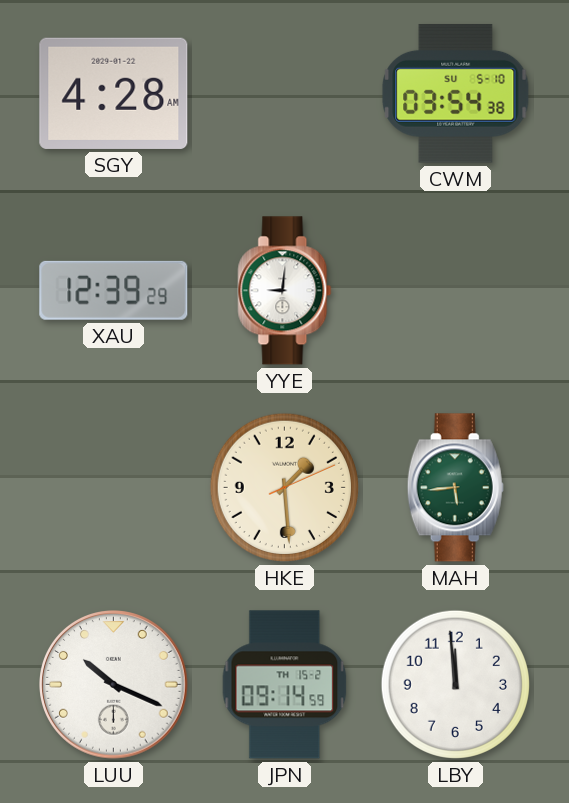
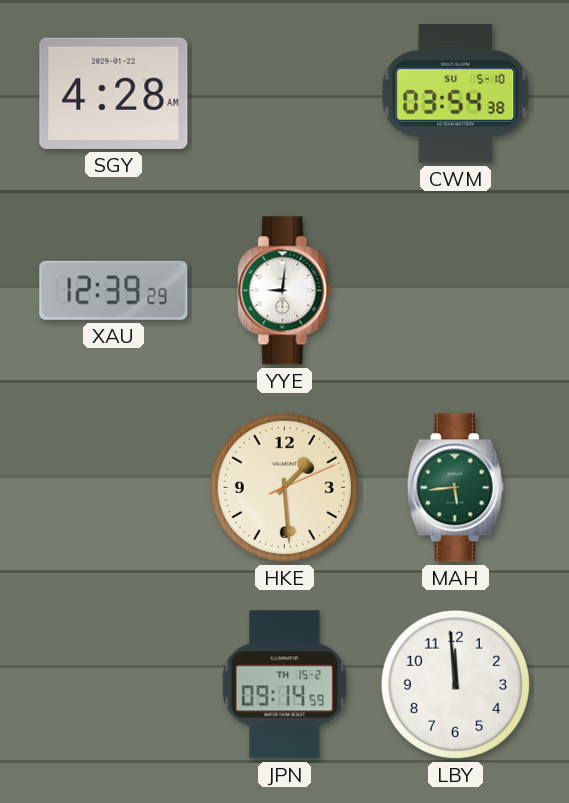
LUU: 10:19 -> none (114, 685)
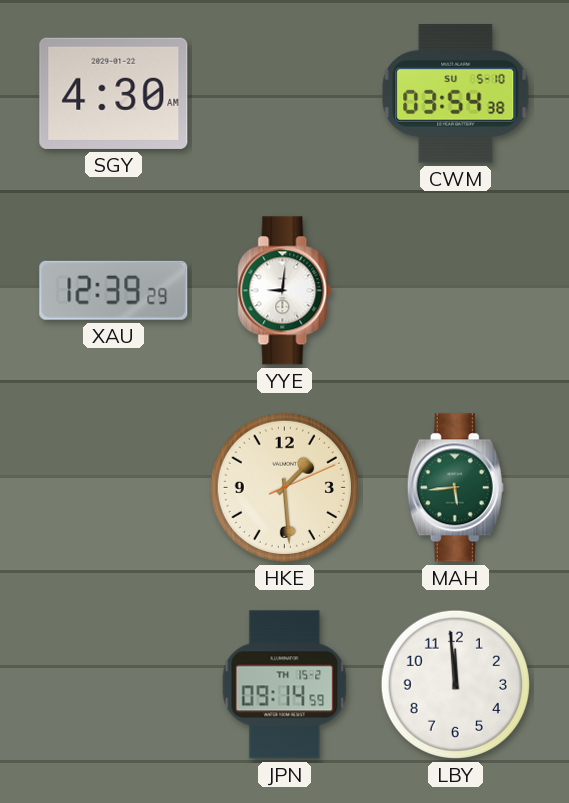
SGY: 4:28 -> 4:30 (114, 93)
